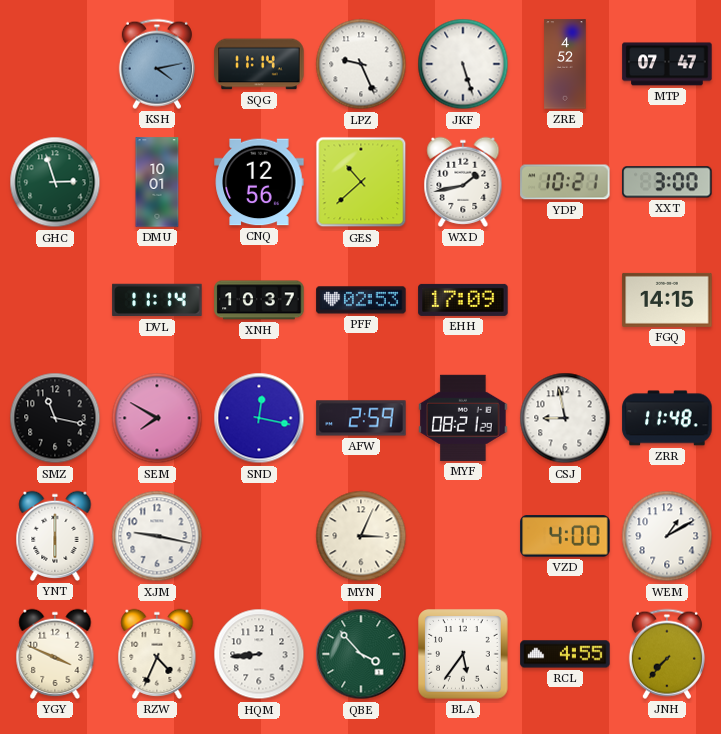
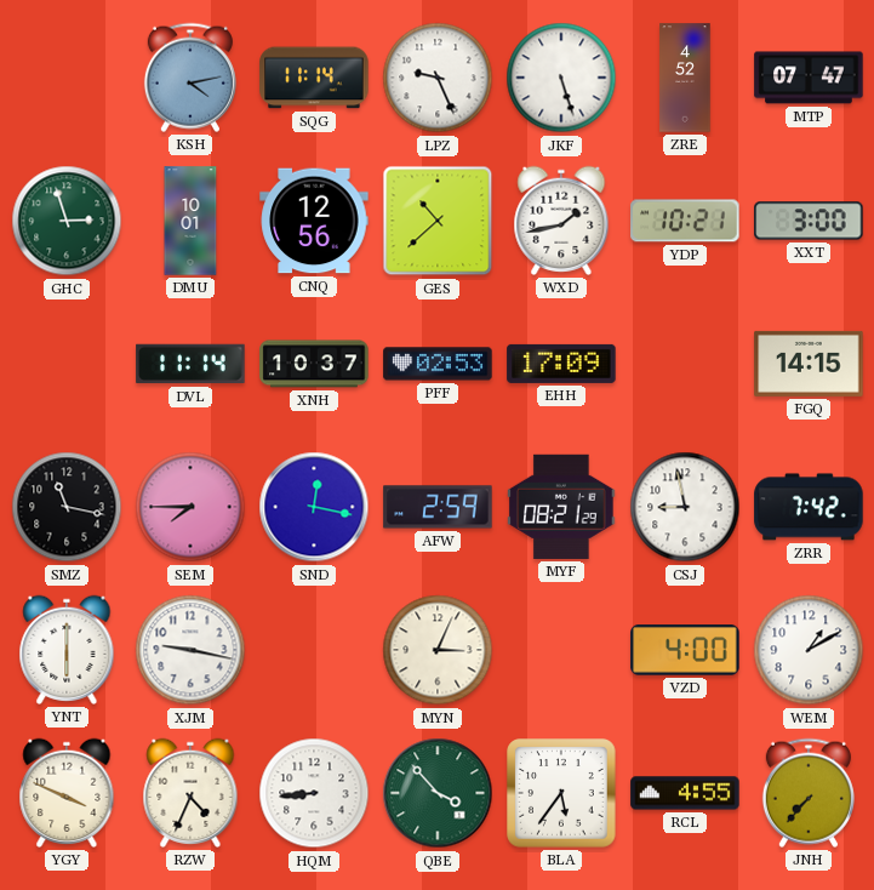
SEM: 7:50 -> 7:45 (190, 507)
ZRR: 11:48 -> 7:42 (809, 507)
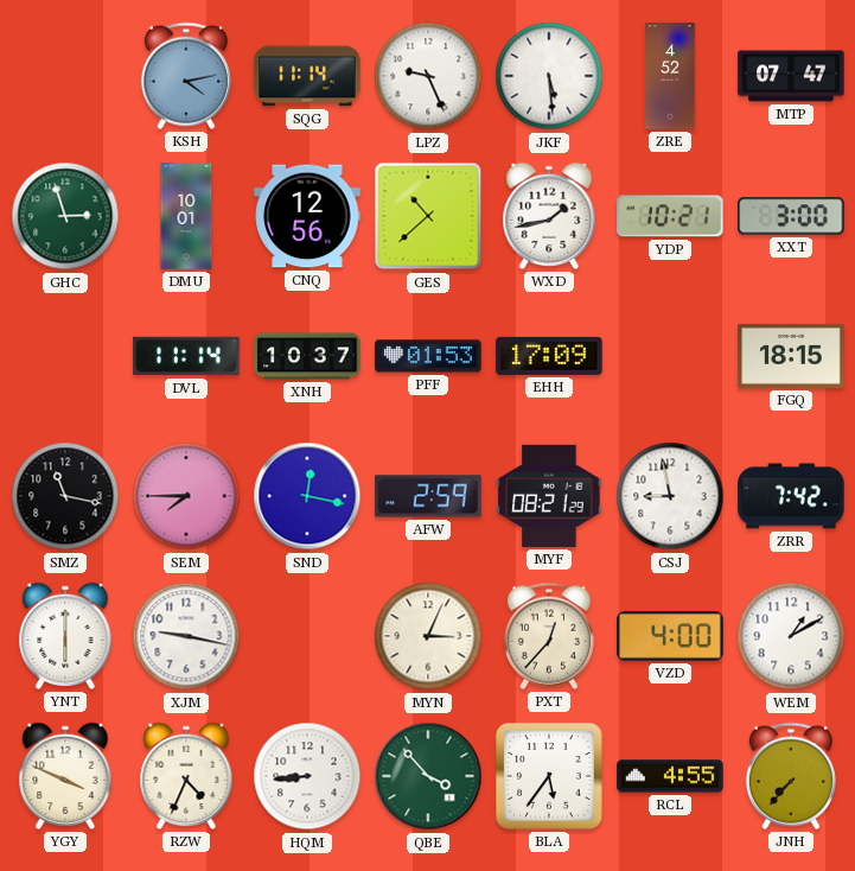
JKF: 5:27 -> 5:29 (549, 76)
PFF: 02:53 -> 01:53 (428, 356)
FGQ: 14:15 -> 18:15 (791, 356)
PXT: none -> 12:37 (549, 636)
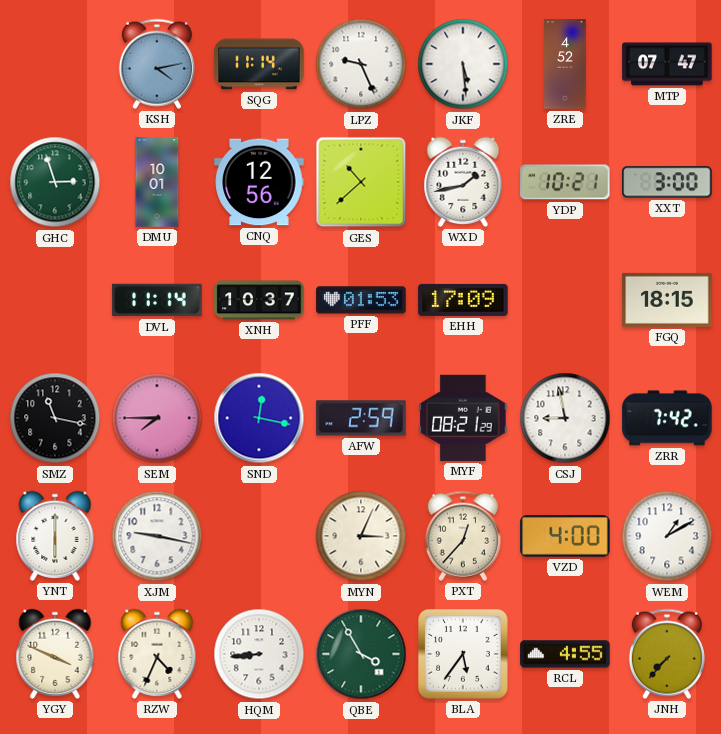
QBE: 3:53 -> 3:55 (361, 654)
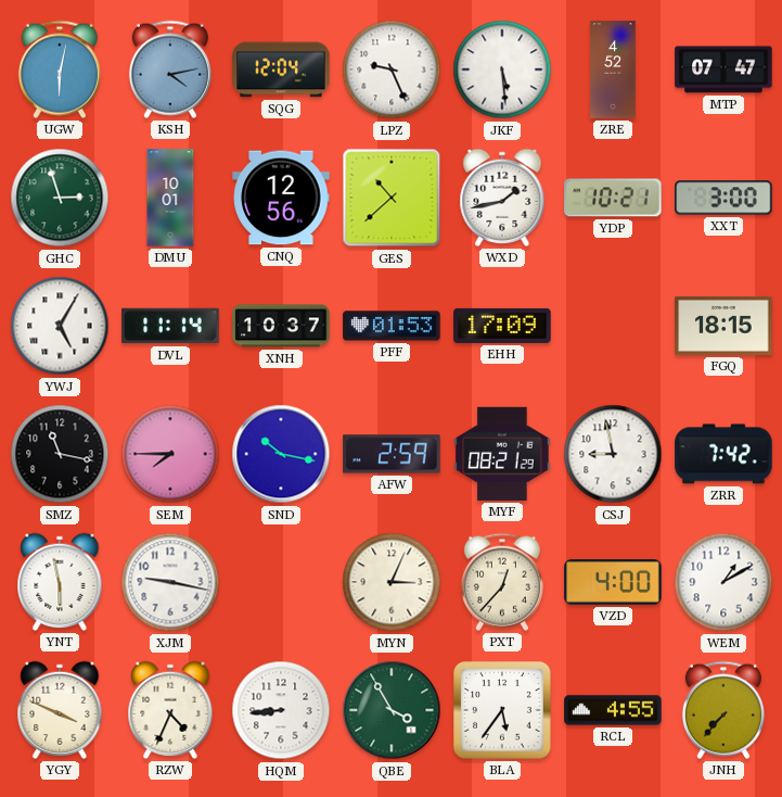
UGW: none -> 6:02 (60, 69)
SQG: 11:14 -> 12:04 (281, 69)
YWJ: none -> 5:05 (60, 326)
SND: 12:17 -> 10:17 (281, 454)
YNT: 6:00 -> 5:58 (60, 582)
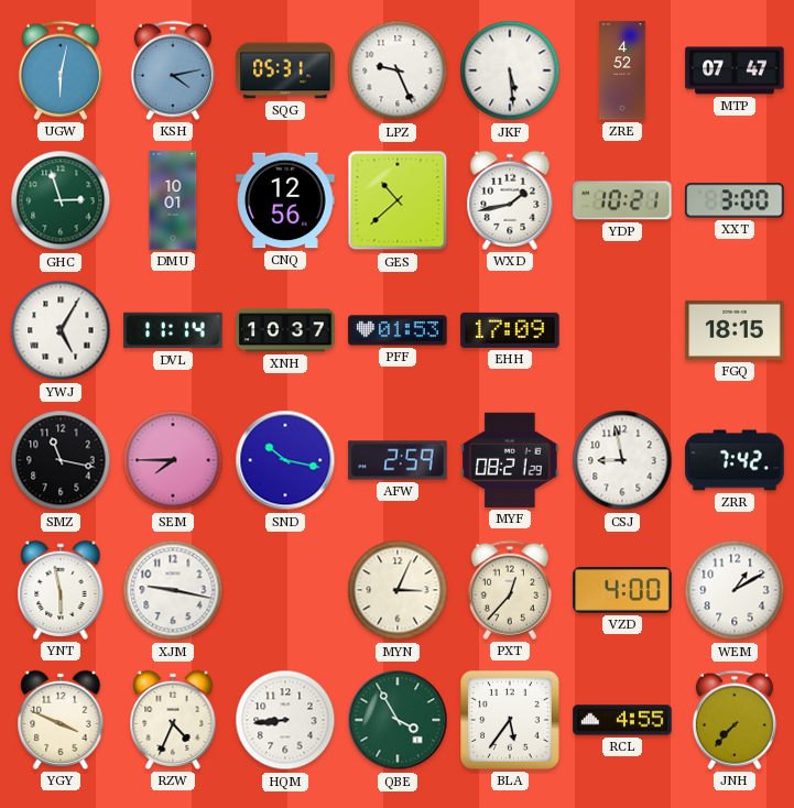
SQG: 12:04 -> 05:31 (285, 70)
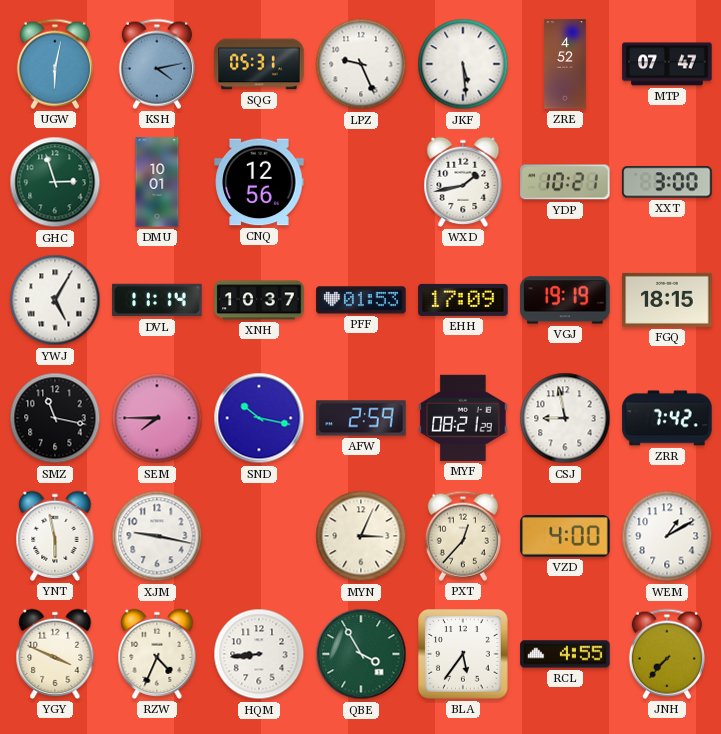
GES: 10:38 -> none (398, 200)
VGJ: none -> 19:19 (565, 300)
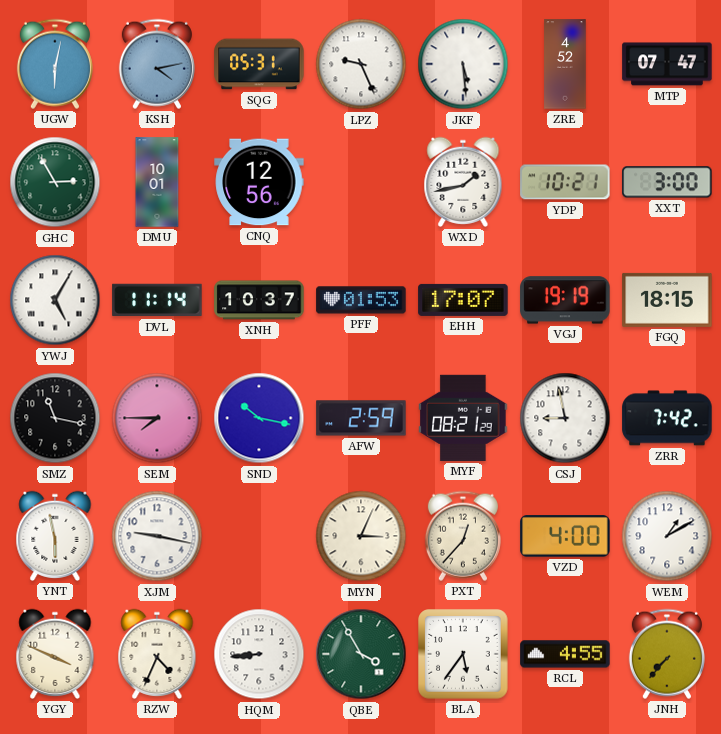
GHC: 2:57 -> 2:55 (55, 182)
EHH: 17:09 -> 17:07 (463, 300)
